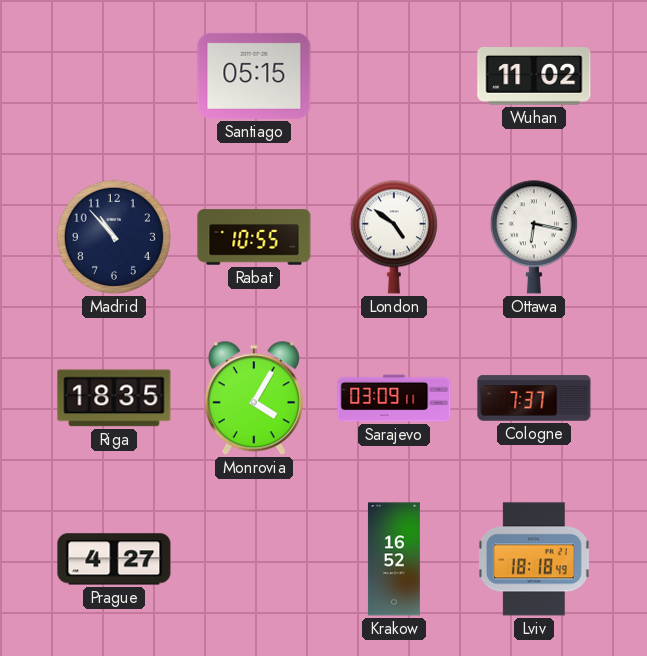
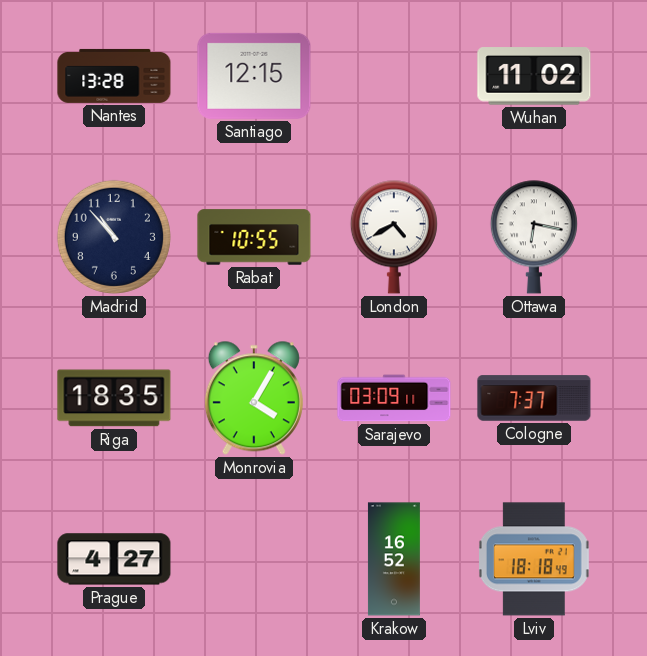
Nantes: none -> 13:28 (114, 76)
Santiago: 05:15 -> 12:15 (254, 76)
London: 4:51 -> 4:40 (394, 237)
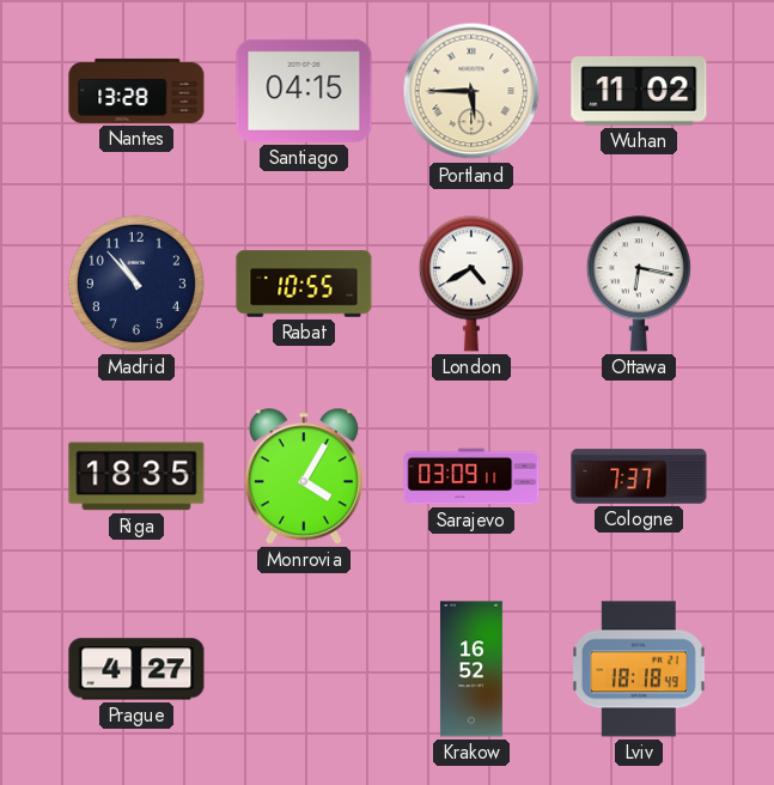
Santiago: 12:15 -> 04:15 (304, 91)
Portland: none -> 5:45 (471, 91)
